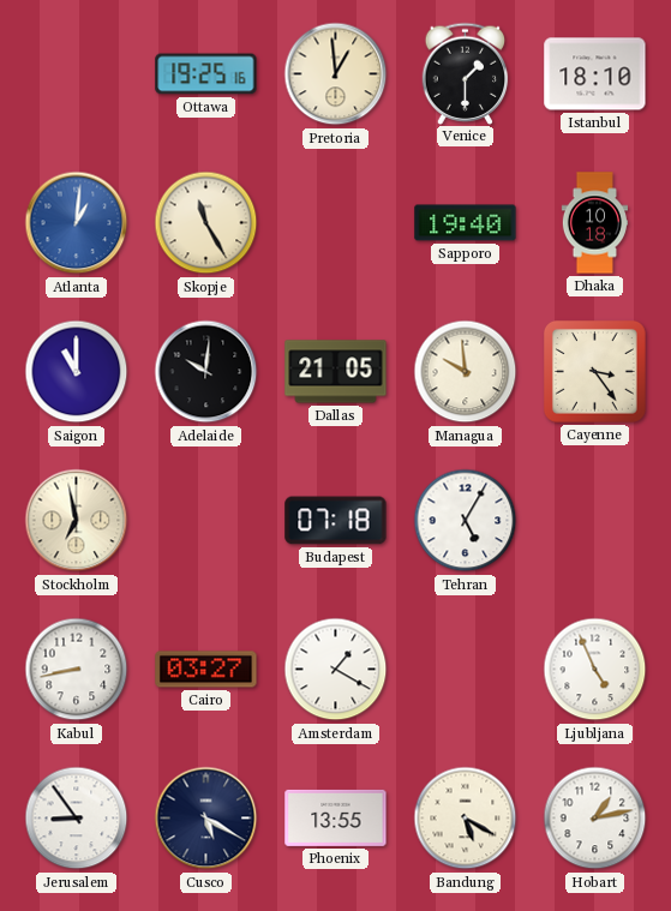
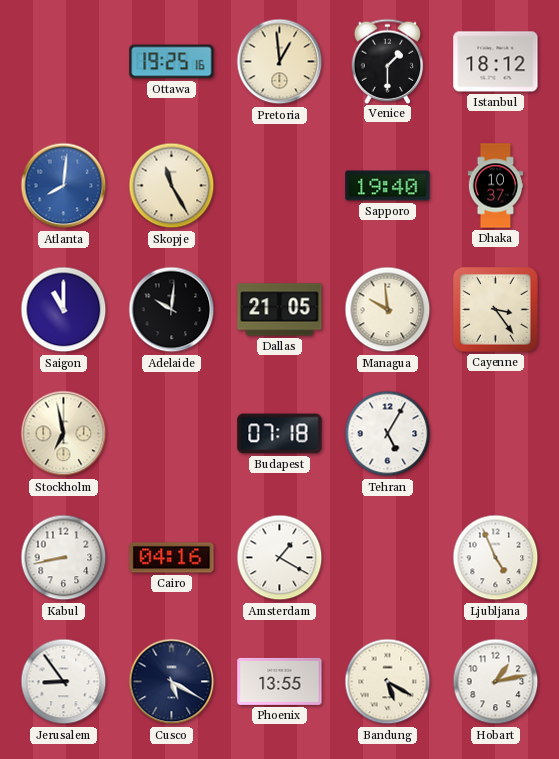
Istanbul: 18:10 -> 18:12 (496, 62)
Atlanta: 1:01 -> 8:01 (64, 186)
Dhaka: 10:18 -> 10:37 (495, 186)
Cairo: 03:27 -> 04:16 (172, 558)
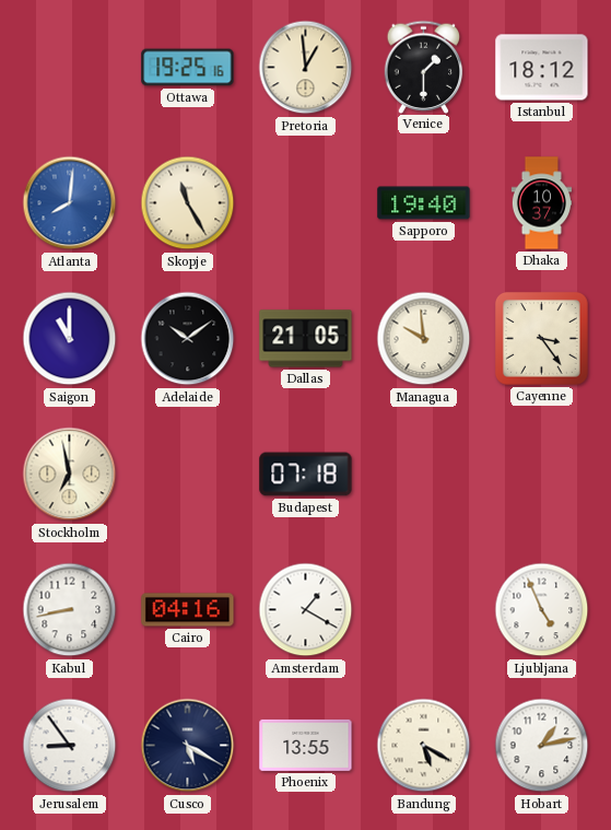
Adelaide: 10:01 -> 10:09 (188, 339)
Tehran: 5:05 -> none (388, 434)
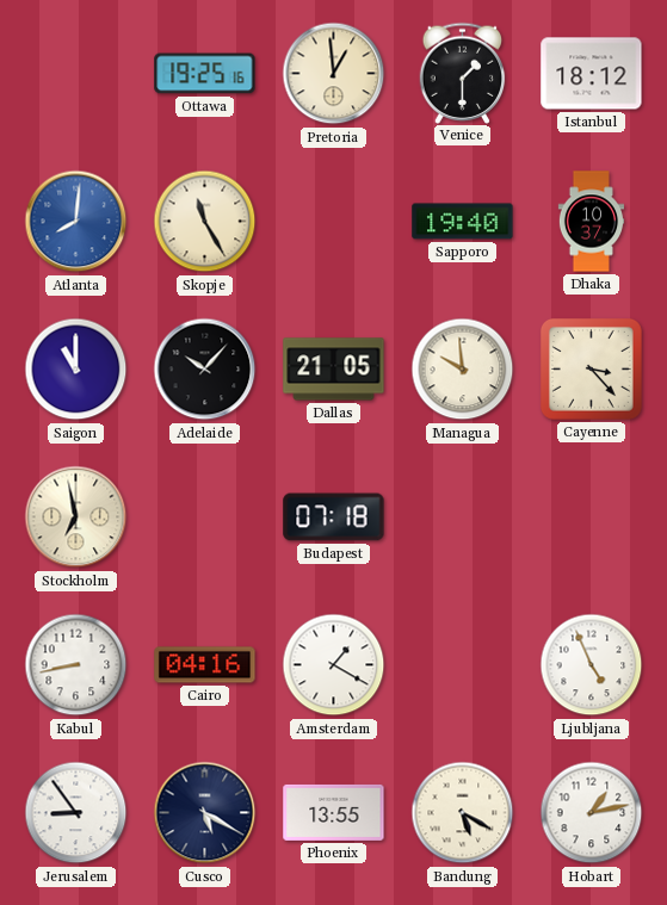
Adelaide: 10:09 -> 10:07 (205, 370)
Cayenne: 3:24 -> 3:23 (592, 370)
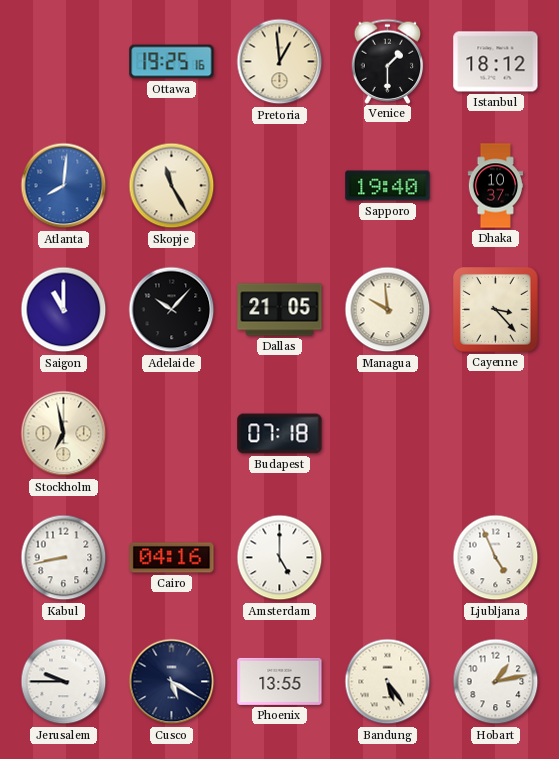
Amsterdam: 1:20 -> 5:00 (280, 558)
Jerusalem: 8:54 -> 9:45 (64, 682)
Bandung: 5:20 -> 5:24 (388, 682)
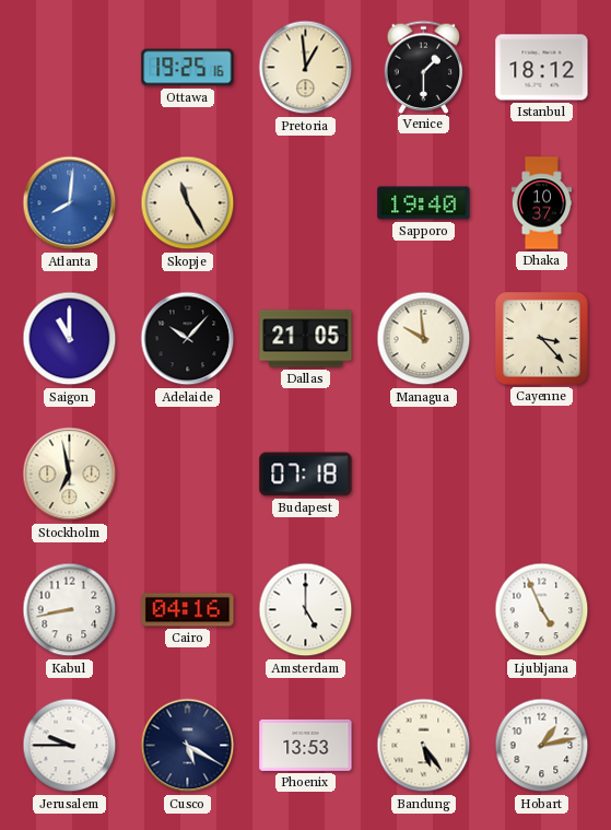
Phoenix: 13:55 -> 13:53 (306, 745)
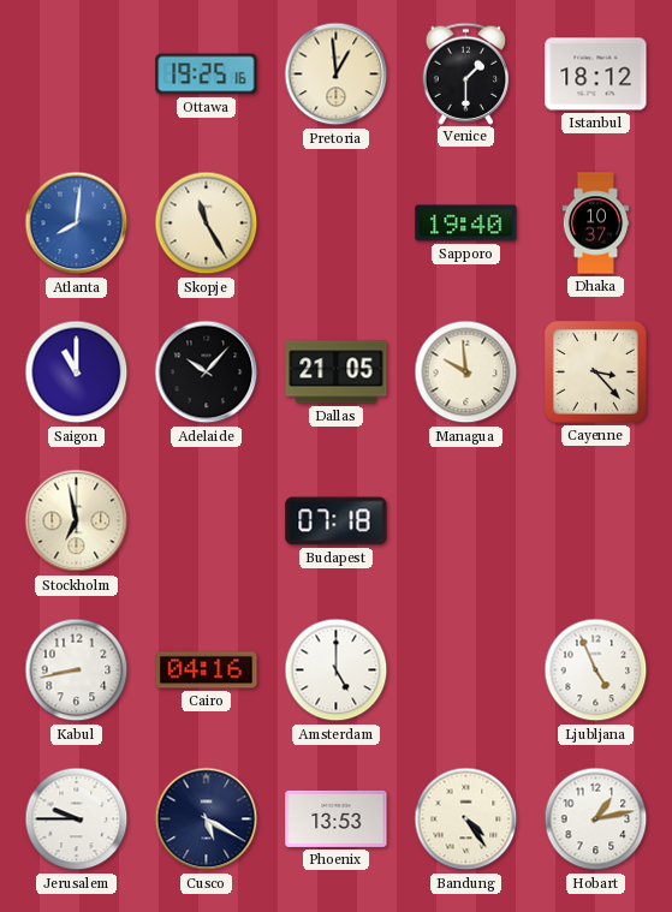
Bandung: 5:24 -> 4:24 (466, 819)
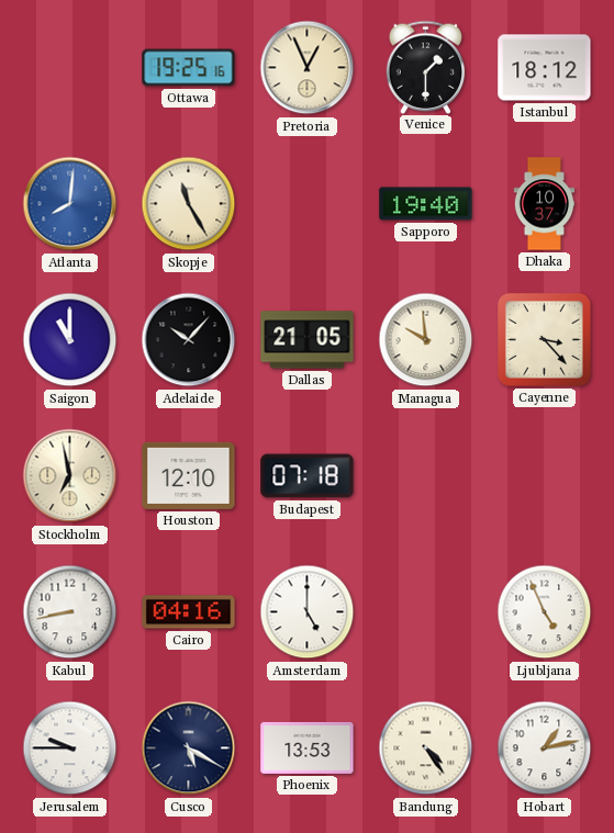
Pretoria: 12:59 -> 12:56 (308, 68)
Houston: none -> 12:10 (189, 475)
